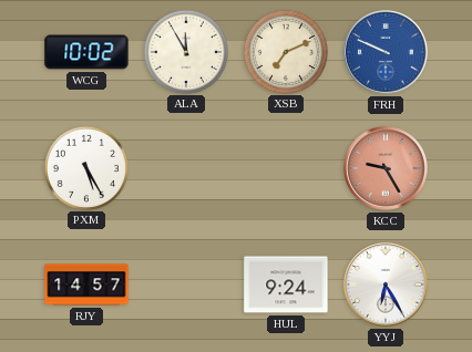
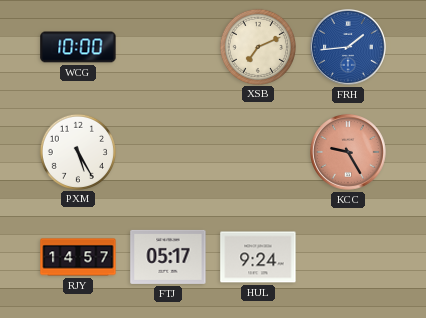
WCG: 10:02 -> 10:00 (78, 47)
ALA: 11:55 -> none (185, 51)
FRH: 9:49 -> 1:44 (349, 48)
FTJ: none -> 05:17 (168, 257)
YYJ: 6:25 -> none (387, 286)
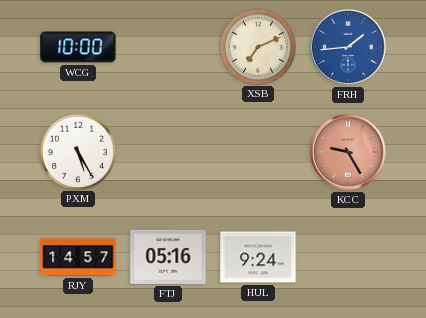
FTJ: 05:17 -> 05:16 (168, 257)
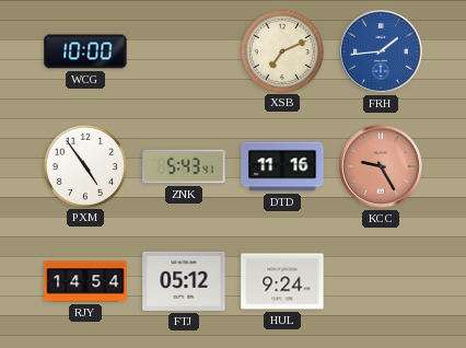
PXM: 5:25 -> 4:54 (84, 165)
ZNK: none -> 5:43 (184, 166)
DTD: none -> 11:16 (282, 166)
RJY: 14:57 -> 14:54 (85, 281)
FTJ: 05:16 -> 05:12 (184, 281)
